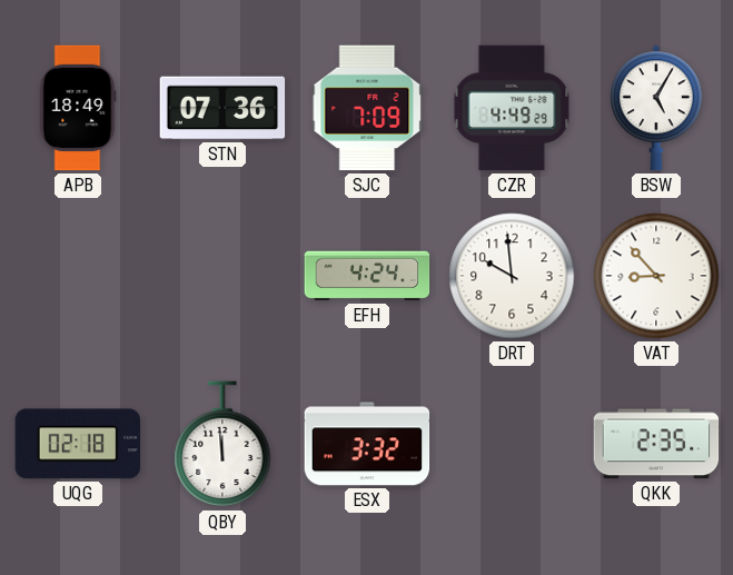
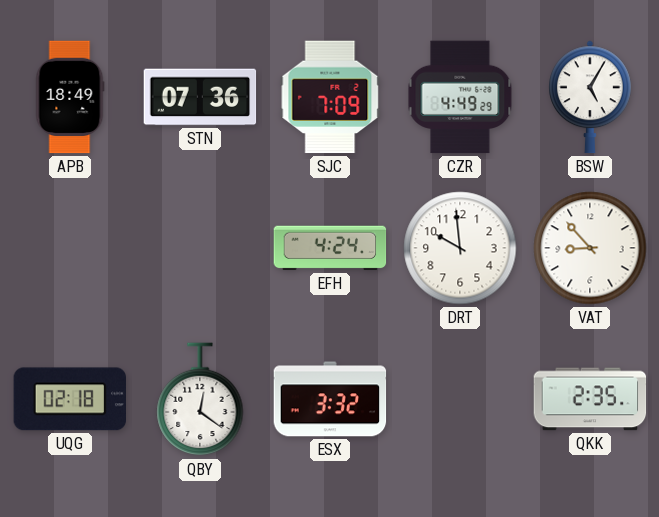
QBY: 11:59 -> 12:21 (200, 400)
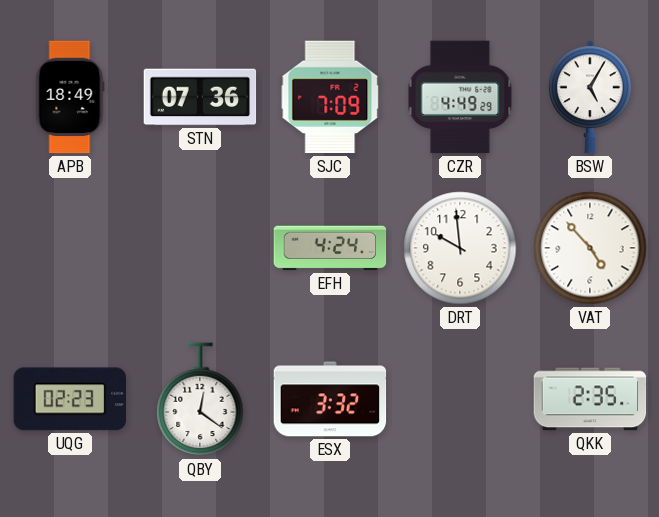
VAT: 8:53 -> 4:53 (590, 248)
UQG: 02:18 -> 02:23 (69, 399)
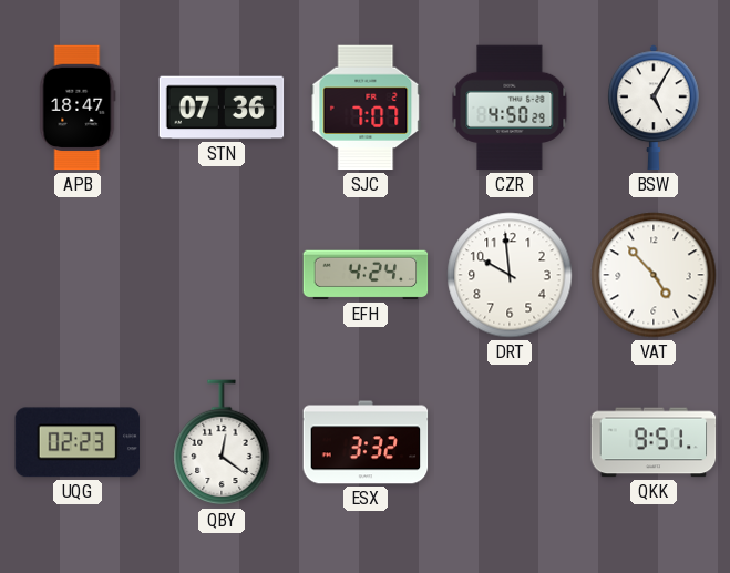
APB: 18:49 -> 18:47 (78, 108)
SJC: 7:09 -> 7:07 (366, 108)
CZR: 4:49 -> 4:50 (510, 108)
QKK: 2:35 -> 9:51 (654, 442)
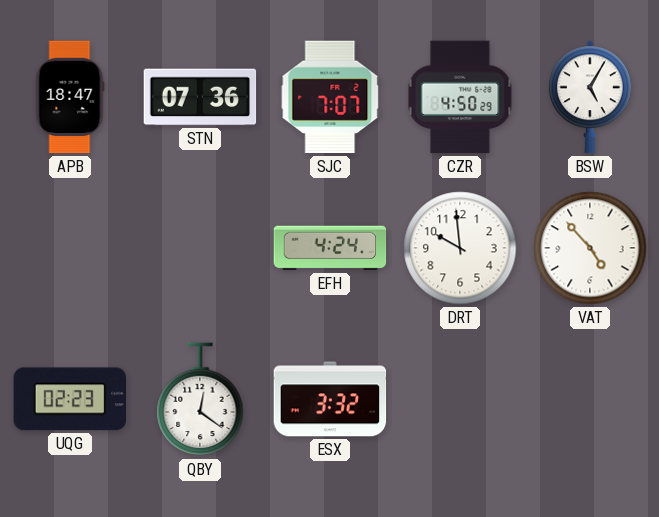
QKK: 9:51 -> none (654, 442)
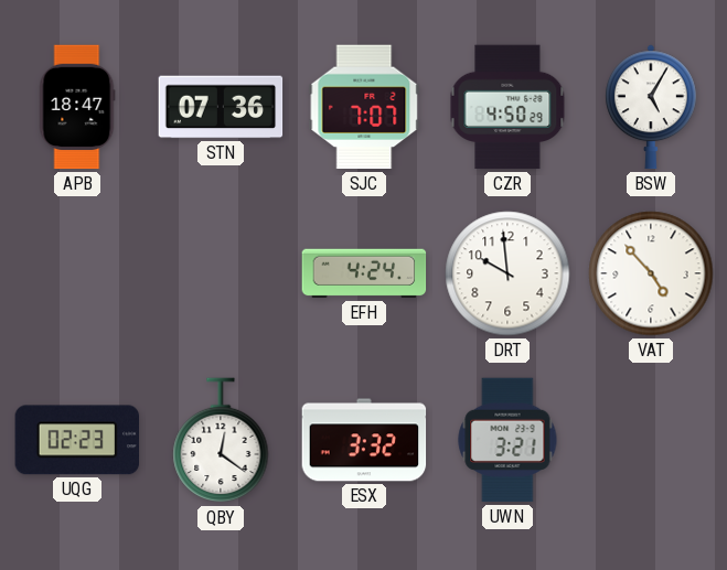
UWN: none -> 3:21 (507, 440)
